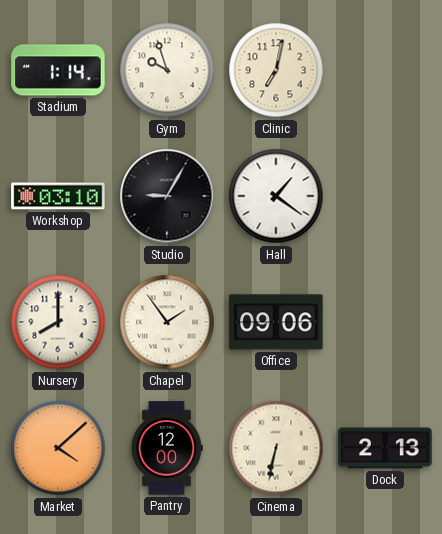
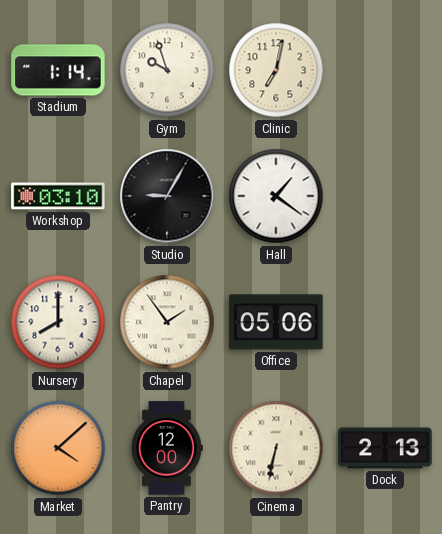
Office: 09:06 -> 05:06 (276, 322)
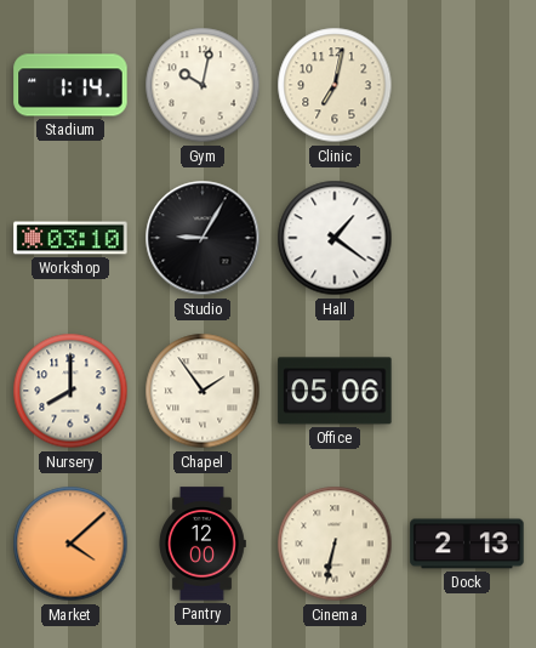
Gym: 9:57 -> 10:02 (203, 85)
